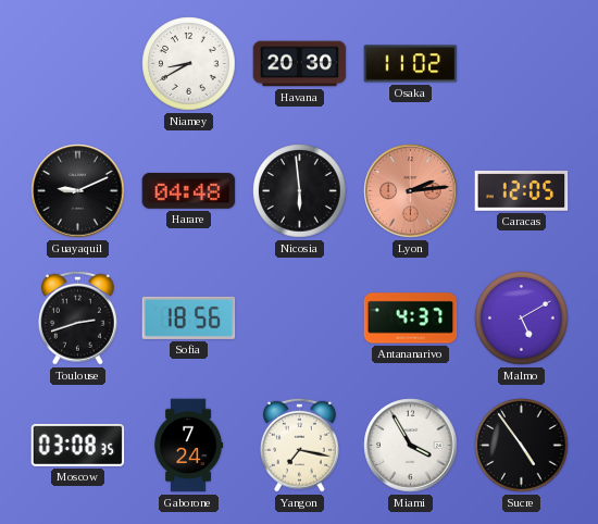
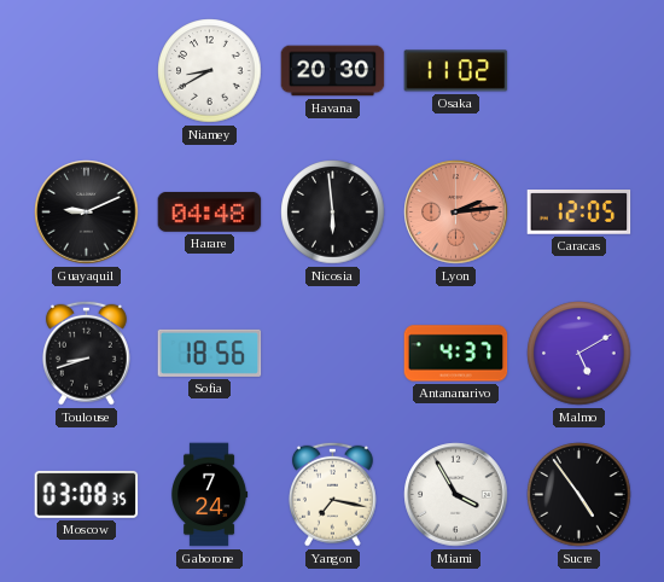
Toulouse: 2:42 -> 8:42 (86, 353)
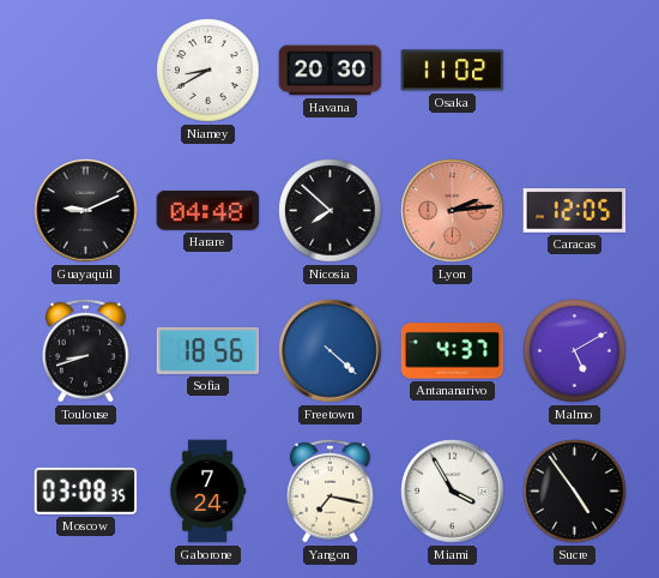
Nicosia: 5:59 -> 7:52 (331, 211)
Freetown: none -> 4:22 (331, 351)
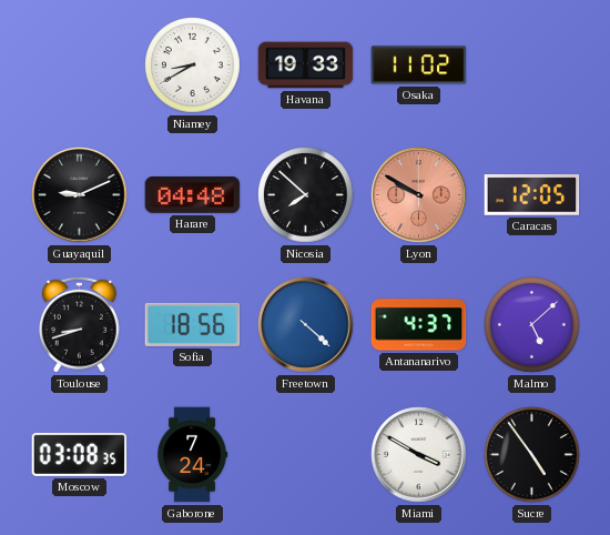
Havana: 20:30 -> 19:33 (306, 65)
Lyon: 2:14 -> 9:50 (419, 195)
Malmo: 5:10 -> 5:08 (532, 325)
Yangon: 7:17 -> none (329, 490)
Miami: 3:55 -> 3:50 (419, 455)
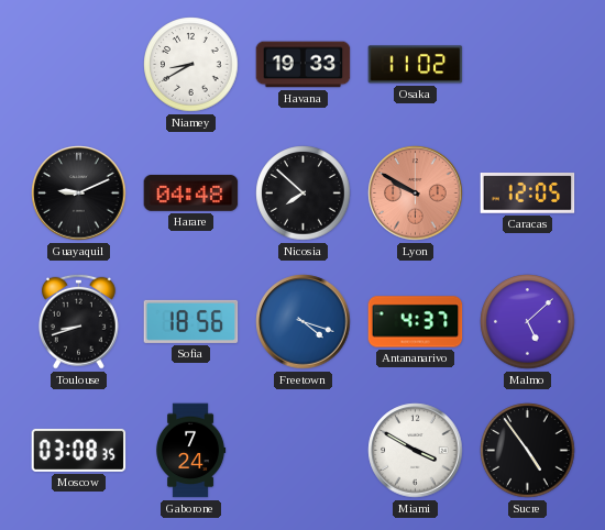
Freetown: 4:22 -> 4:18 (304, 322)
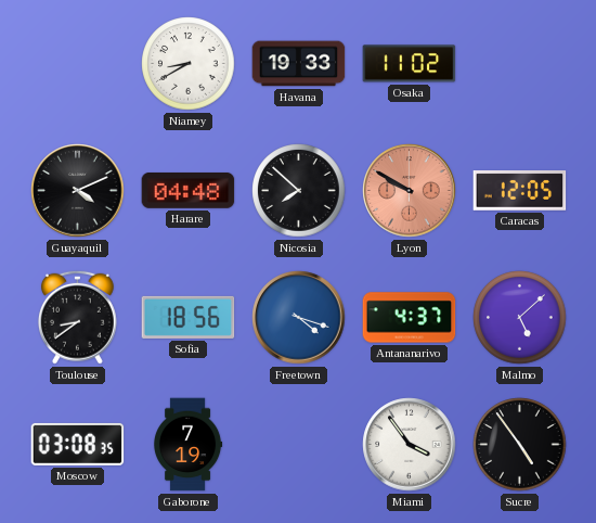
Guayaquil: 9:11 -> 4:11 (78, 191)
Toulouse: 8:42 -> 8:39 (77, 317)
Gaborone: 7:24 -> 7:19 (189, 445)
Miami: 3:50 -> 3:54 (410, 445)
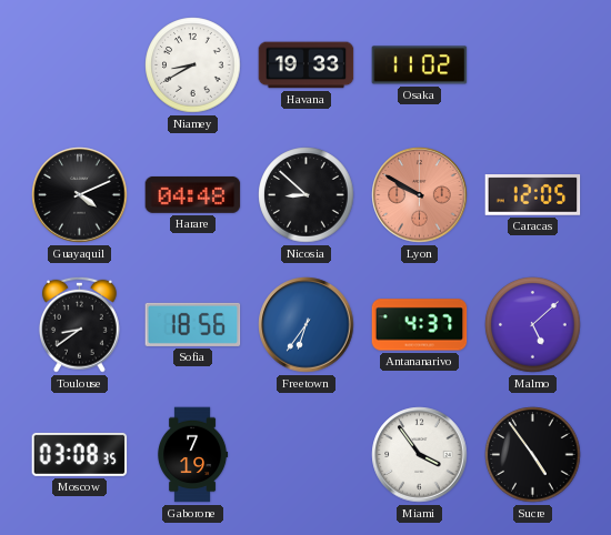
Nicosia: 7:52 -> 8:52 (307, 195)
Freetown: 4:18 -> 6:36 (307, 325)
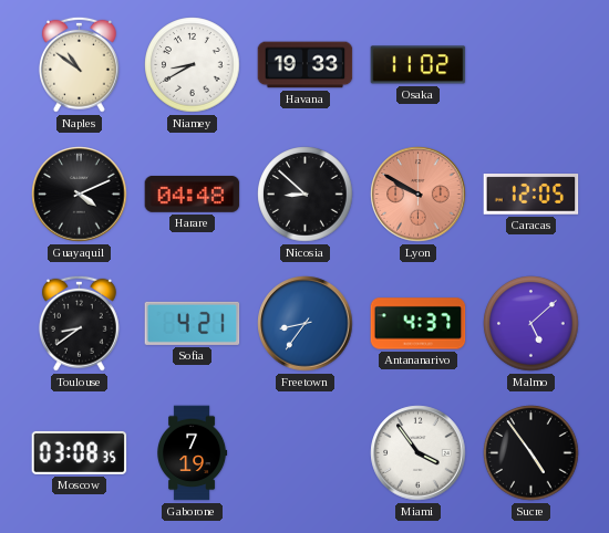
Naples: none -> 10:51 (79, 64)
Sofia: 18:56 -> 4:21 (193, 323)
Freetown: 6:36 -> 8:36 (306, 324)
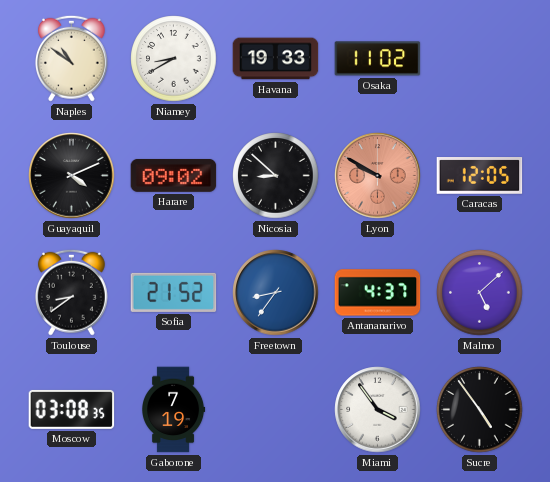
Harare: 04:48 -> 09:02 (174, 175)
Sofia: 4:21 -> 21:52 (174, 292)
